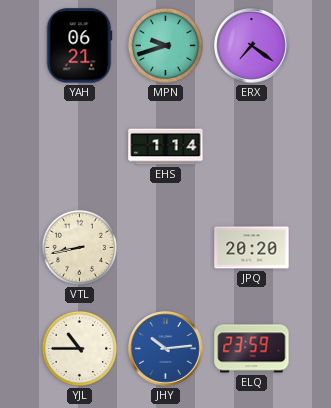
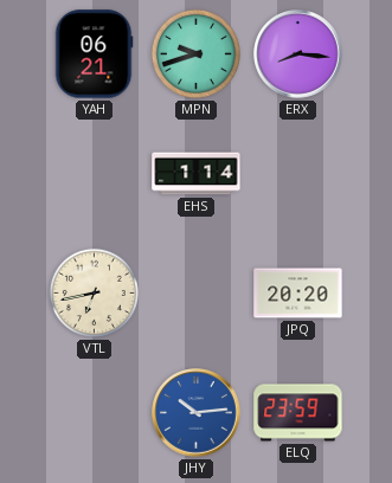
ERX: 7:21 -> 8:16 (298, 54)
VTL: 8:43 -> 6:43 (94, 292)
YJL: 10:45 -> none (79, 348)
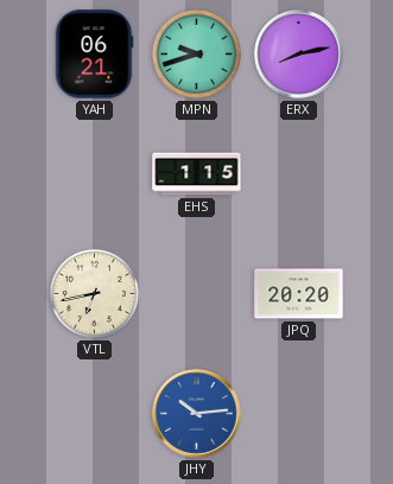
ERX: 8:16 -> 8:13 (299, 55)
EHS: 1:14 -> 1:15 (197, 174)
ELQ: 23:59 -> none (298, 413)
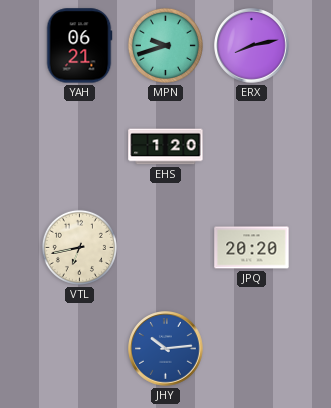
EHS: 1:15 -> 1:20 (166, 147)
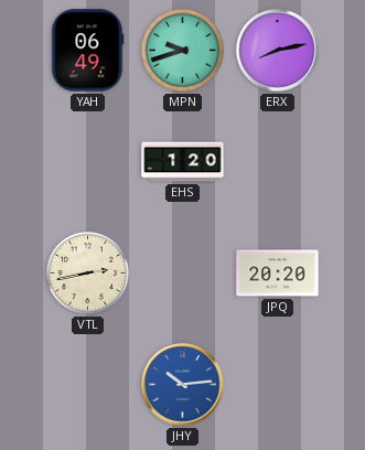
YAH: 06:21 -> 06:49 (87, 51)
VTL: 6:43 -> 2:43 (87, 272)
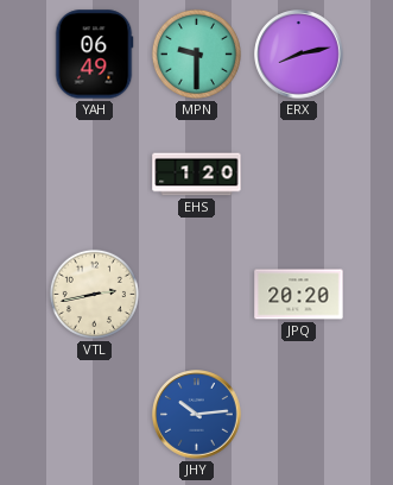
MPN: 9:42 -> 9:30 (196, 53)
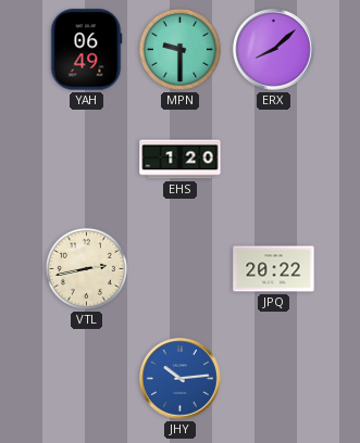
ERX: 8:13 -> 8:08 (274, 50)
JPQ: 20:20 -> 20:22 (274, 269)
